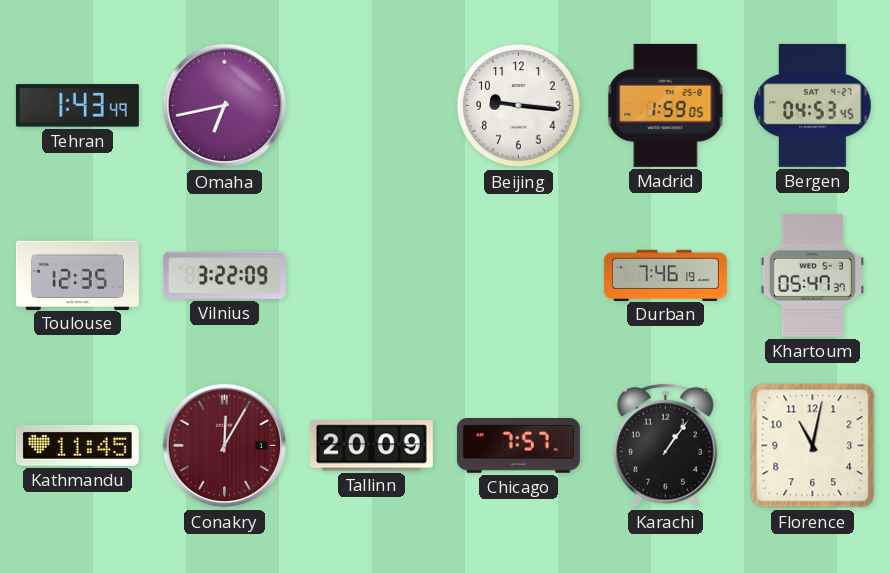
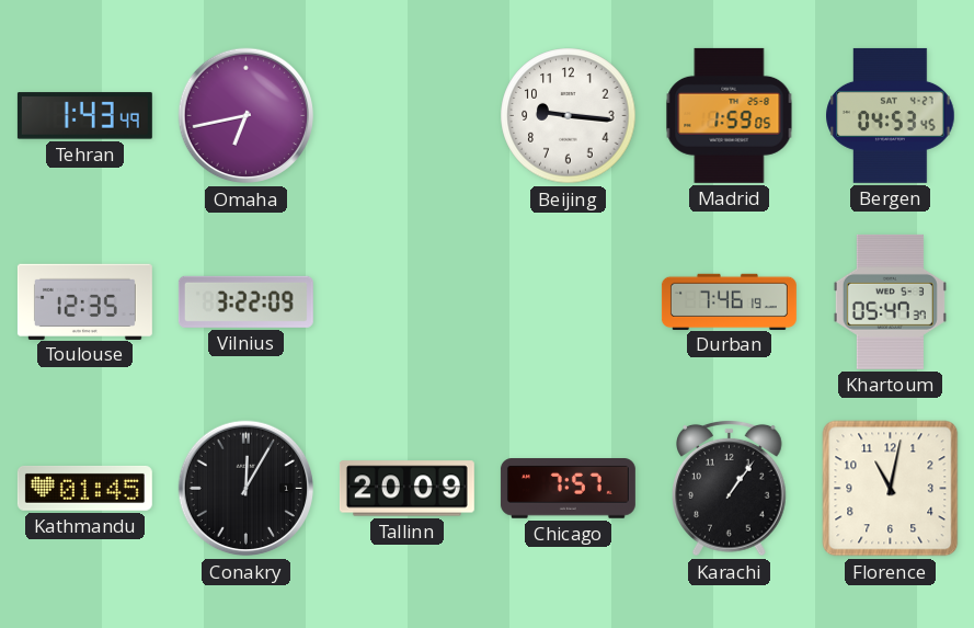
Kathmandu: 11:45 -> 01:45 (84, 488)
Conakry dial: burgundy -> black (247, 489)
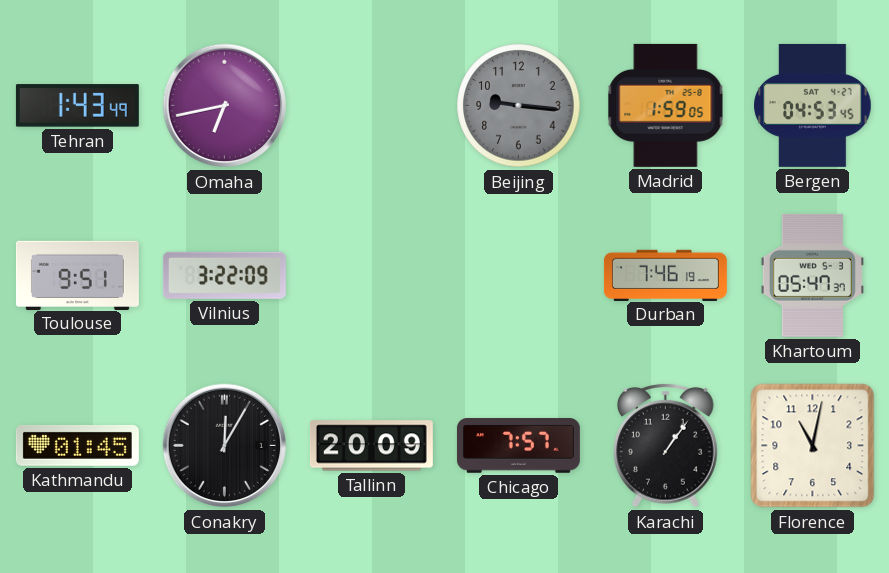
Beijing dial: white -> grey (519, 106)
Toulouse: 12:35 -> 9:51 (77, 275)
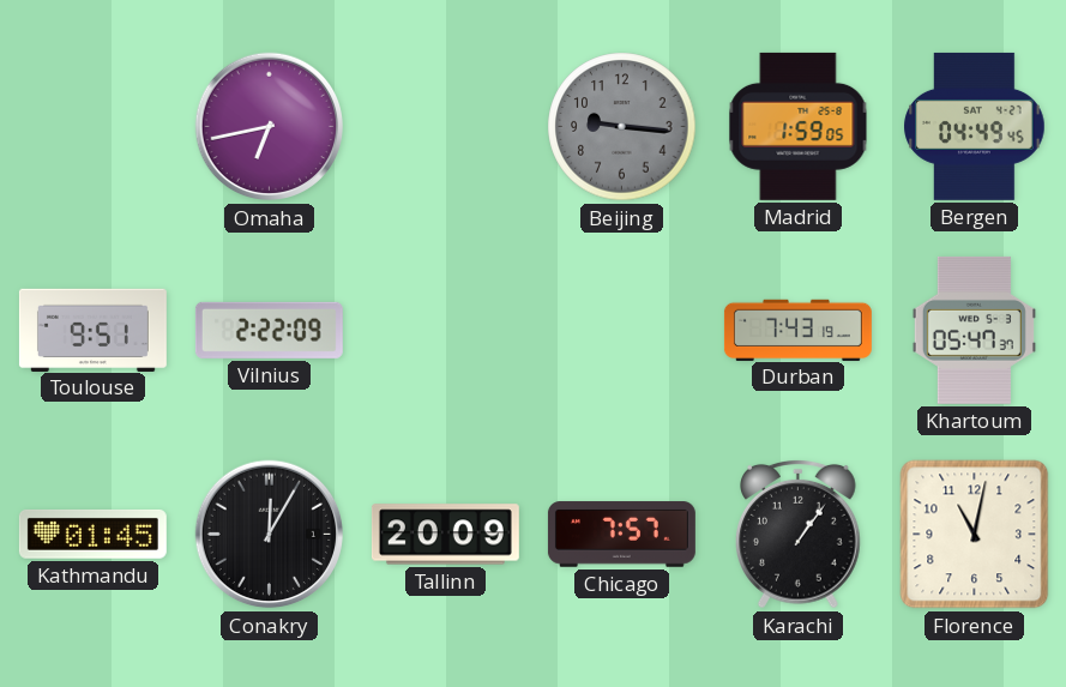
Tehran: 1:43 -> none (77, 106)
Bergen: 04:53 -> 04:49 (975, 126)
Vilnius: 3:22 -> 2:22 (269, 330)
Durban: 7:46 -> 7:43 (797, 330)
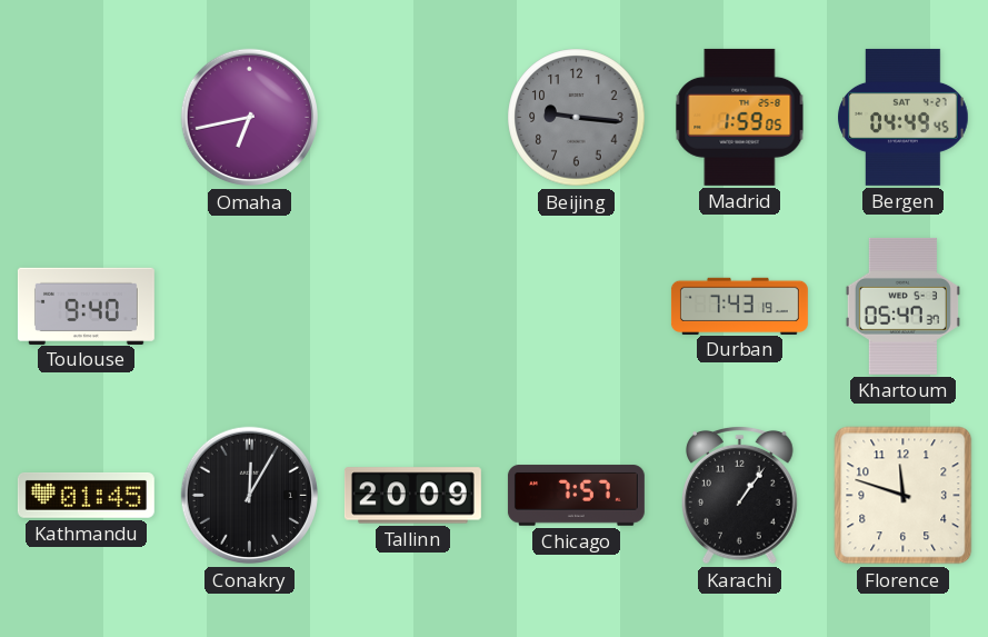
Toulouse: 9:51 -> 9:40 (86, 306)
Vilnius: 2:22 -> none (269, 330)
Florence: 11:02 -> 11:48 (904, 496)
